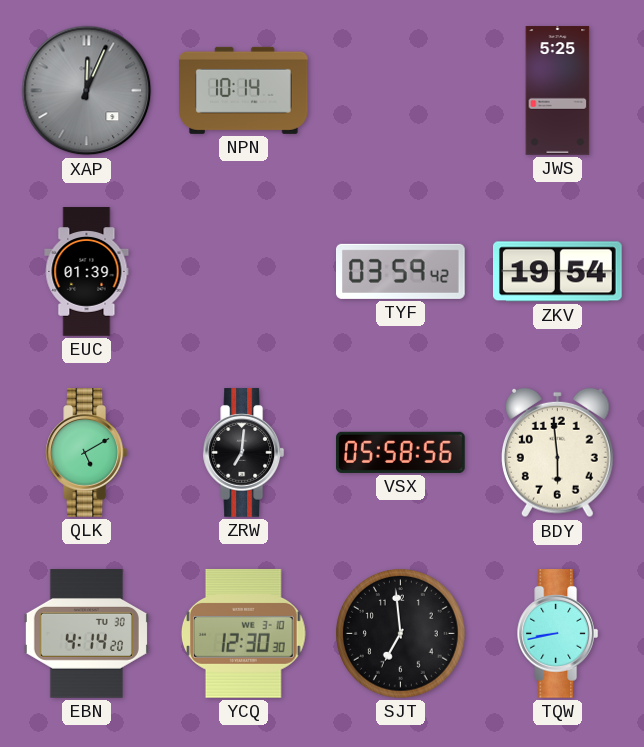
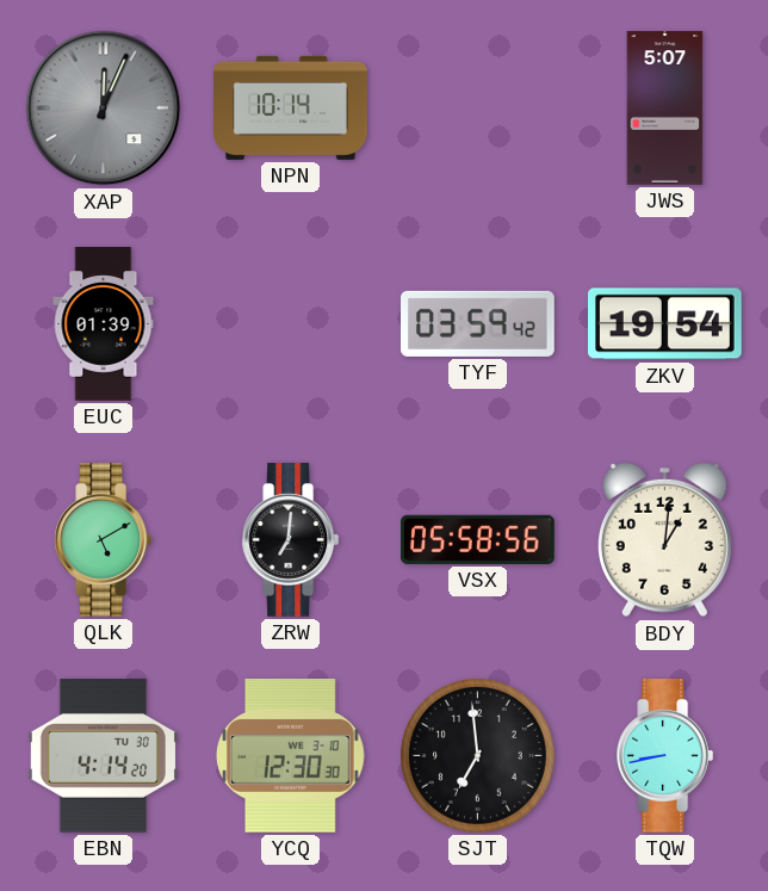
JWS: 5:25 -> 5:07 (665, 109)
BDY: 5:59 -> 1:01 (665, 540)
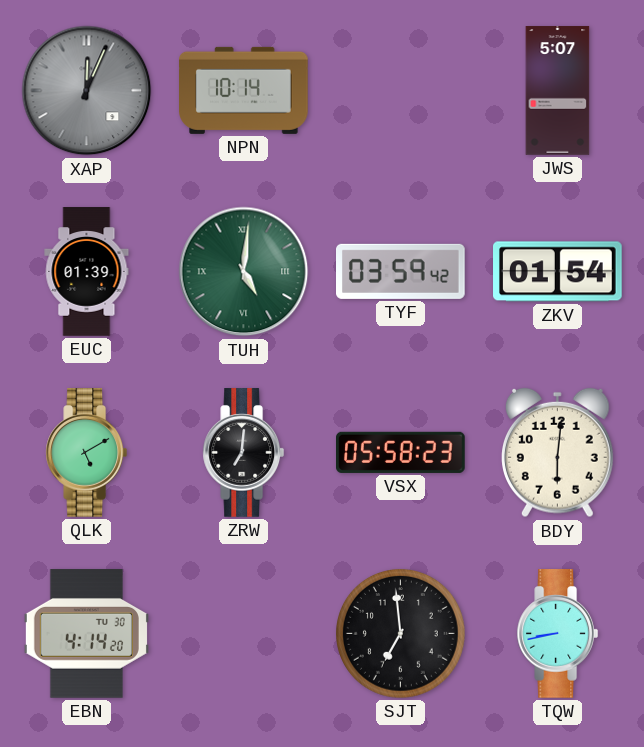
TUH: none -> 5:01 (244, 272)
ZKV: 19:54 -> 01:54 (558, 272)
VSX: 05:58:56 -> 05:58:23 (401, 452)
BDY: 1:01 -> 6:01 (558, 453)
YCQ: 12:30 -> none (290, 756)
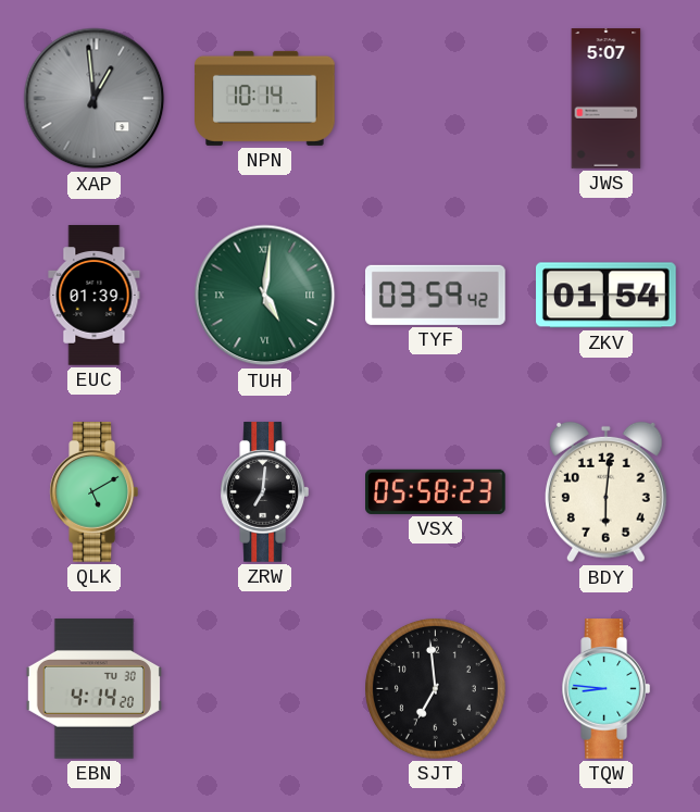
XAP: 12:04 -> 12:59 (95, 99)
TQW: 8:43 -> 8:46 (605, 689)
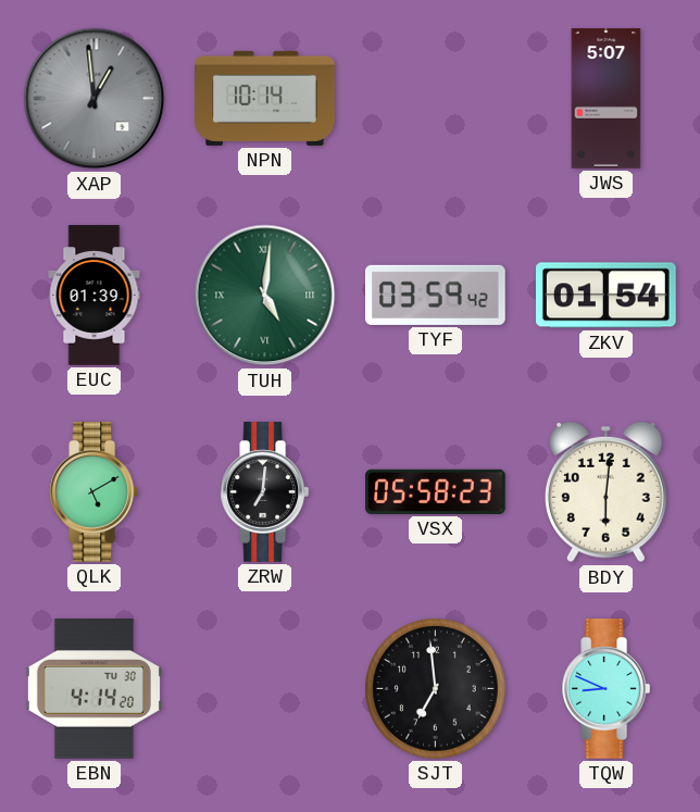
TQW: 8:46 -> 8:49 (605, 689)
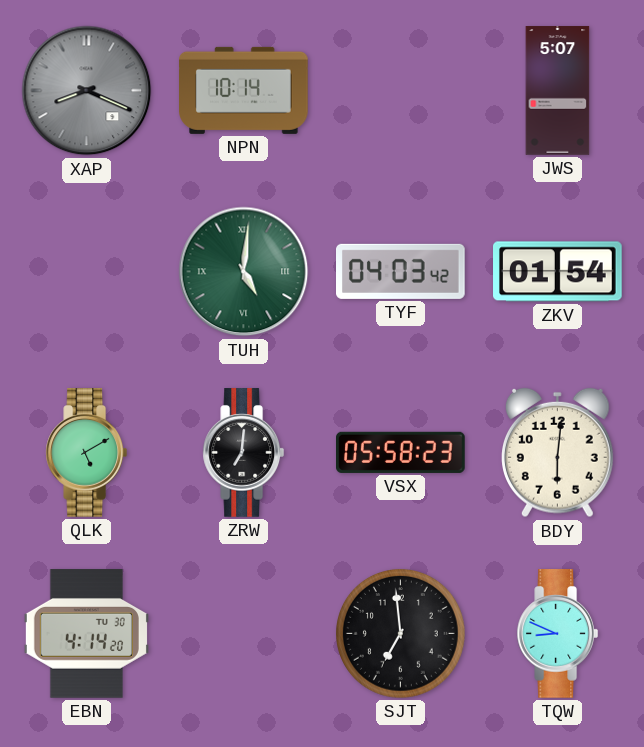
XAP: 12:59 -> 8:19 (87, 91)
EUC: 01:39 -> none (95, 296)
TYF: 03:59 -> 04:03 (401, 271)
